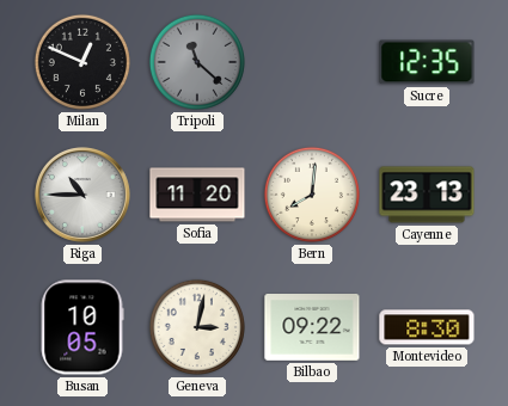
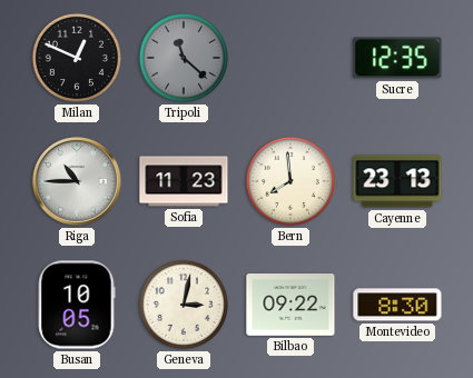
Sofia: 11:20 -> 11:23 (184, 181)
Bern: 8:01 -> 7:59 (290, 181)
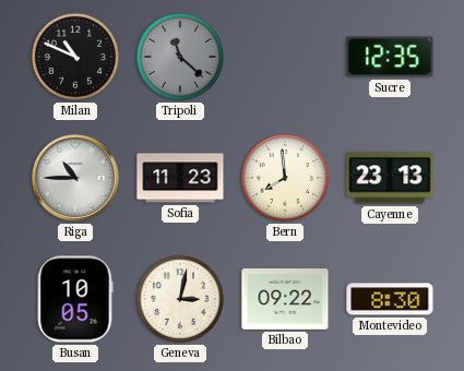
Milan: 12:49 -> 10:49 (75, 57)
